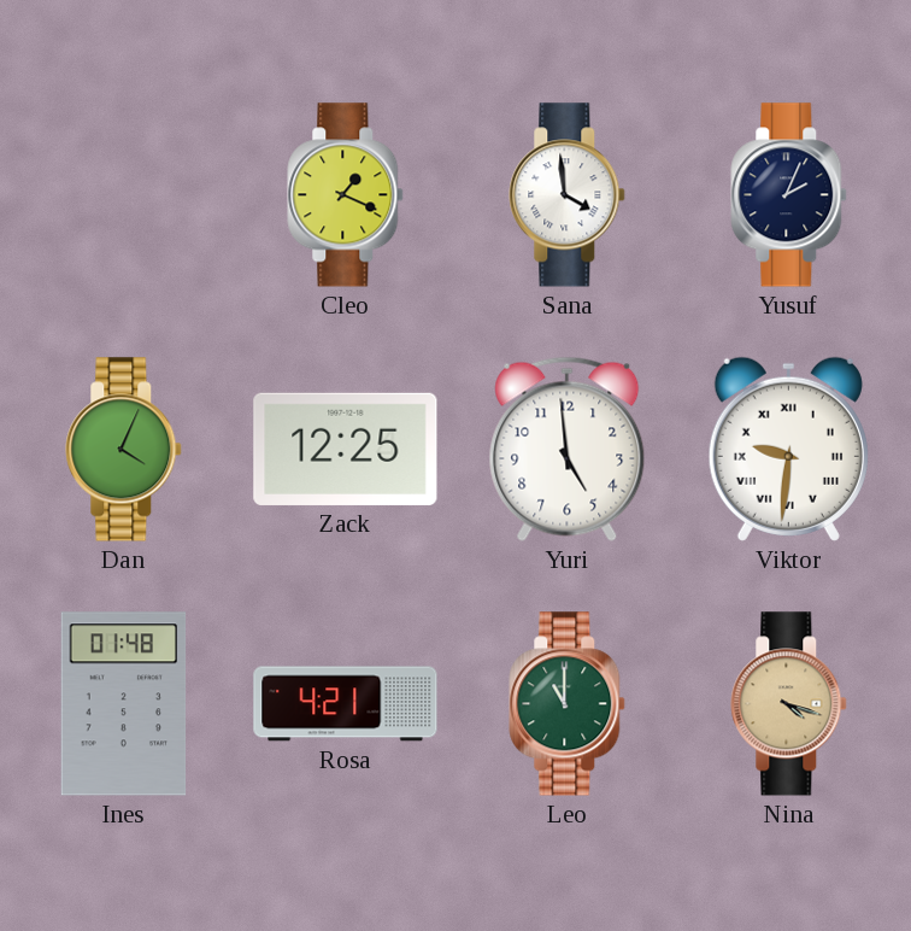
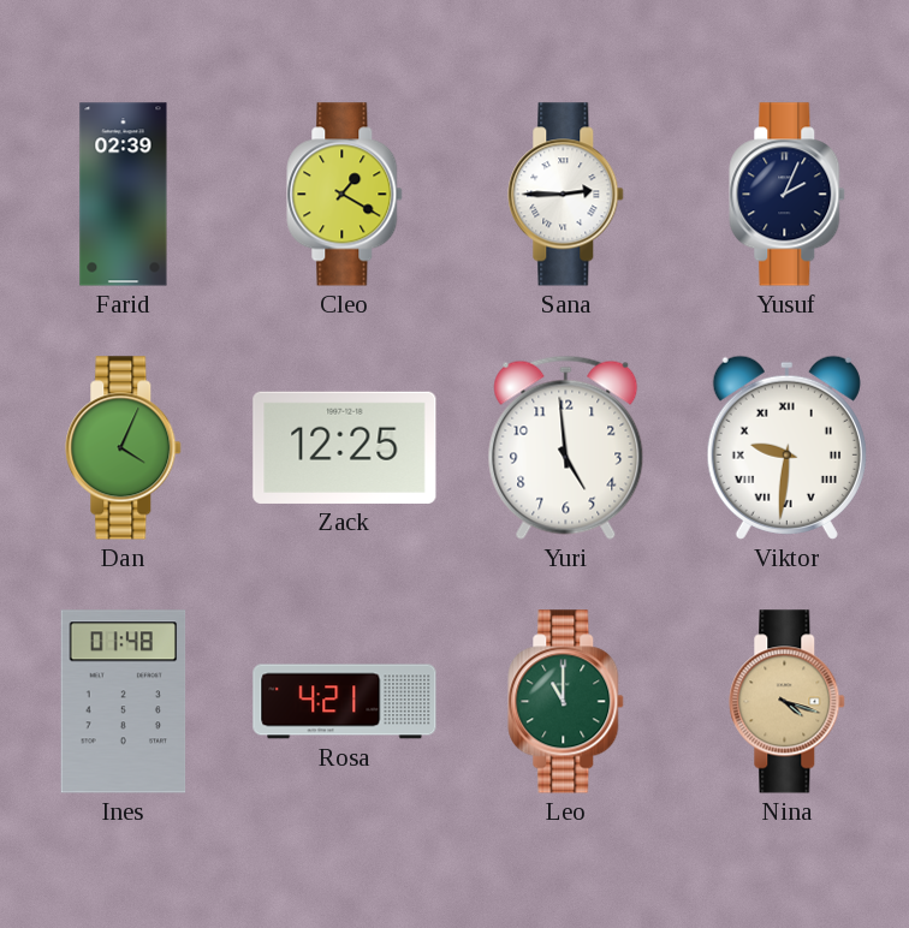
Farid: none -> 02:39 (124, 195)
Cleo: 1:19 -> 1:20 (345, 195)
Sana: 3:59 -> 2:45 (566, 195)
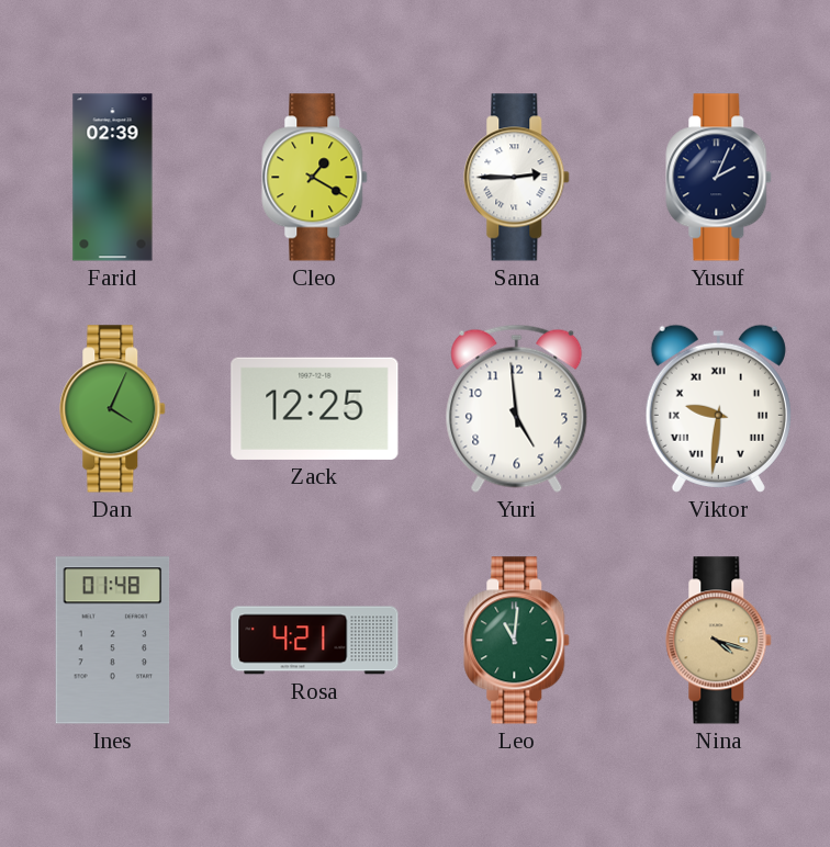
Leo: 11:00 -> 11:01 (517, 641)
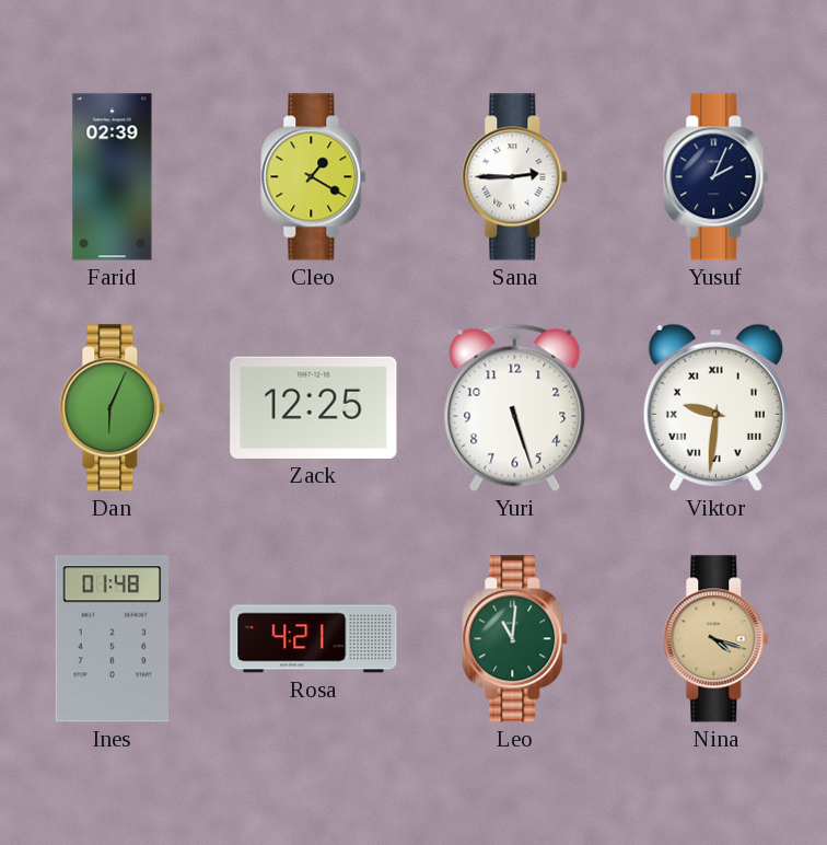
Dan: 4:04 -> 6:04 (113, 408)
Yuri: 4:59 -> 5:27 (515, 407)
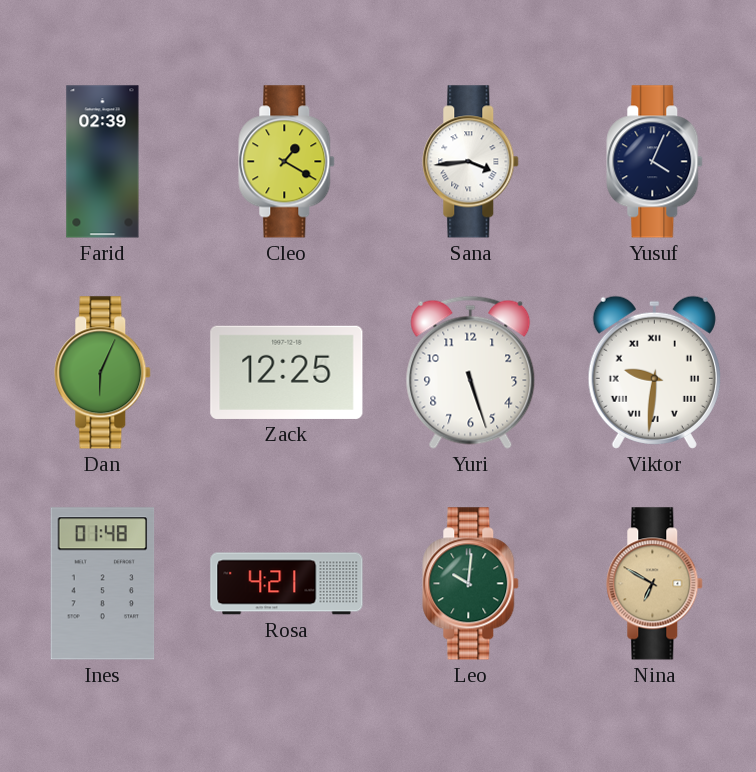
Sana: 2:45 -> 3:44 (471, 162)
Yusuf: 2:04 -> 4:04 (655, 162)
Leo: 11:01 -> 10:01 (471, 584)
Nina: 4:18 -> 6:50 (655, 584)
